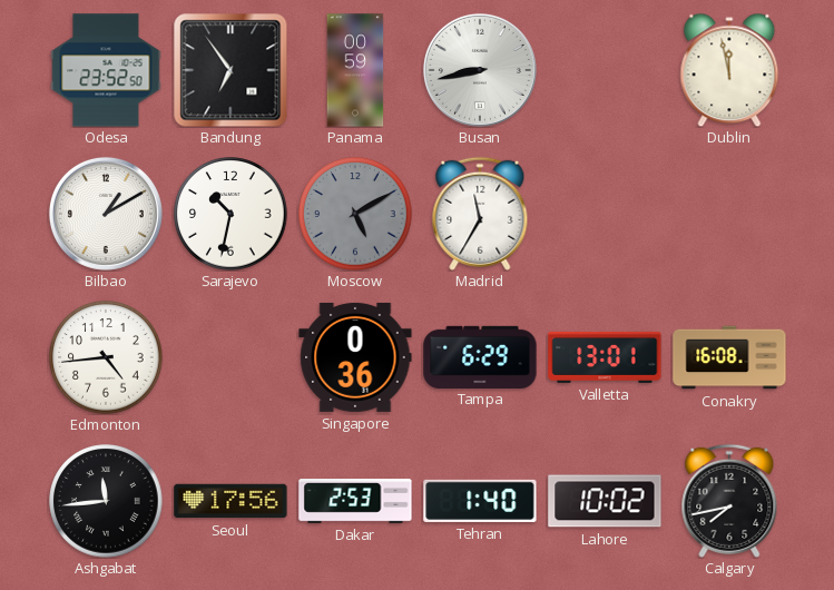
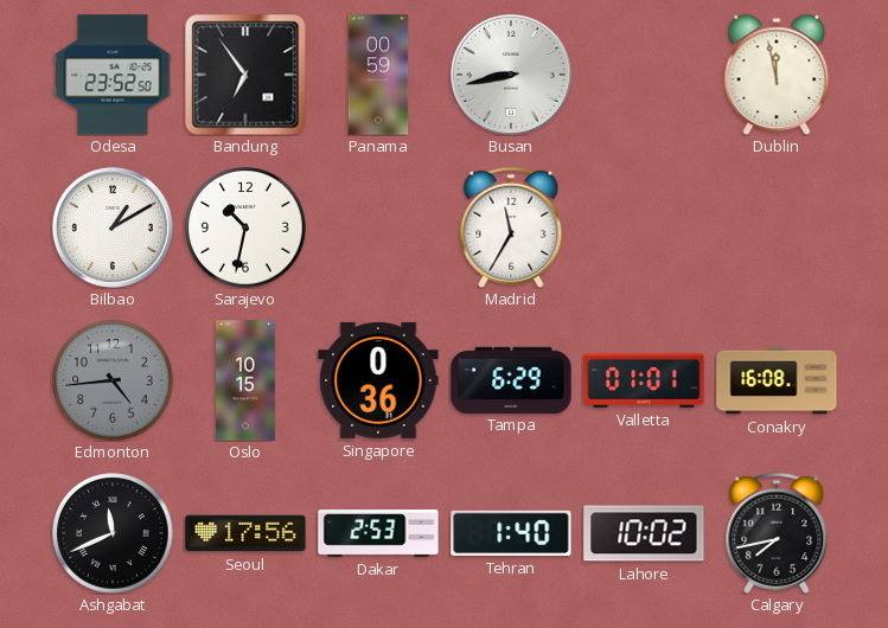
Moscow: 5:10 -> none (355, 214)
Edmonton dial: white -> grey (113, 380)
Oslo: none -> 10:15 (247, 380)
Valletta: 13:01 -> 01:01 (644, 380)
Ashgabat: 11:44 -> 11:41 (113, 533)
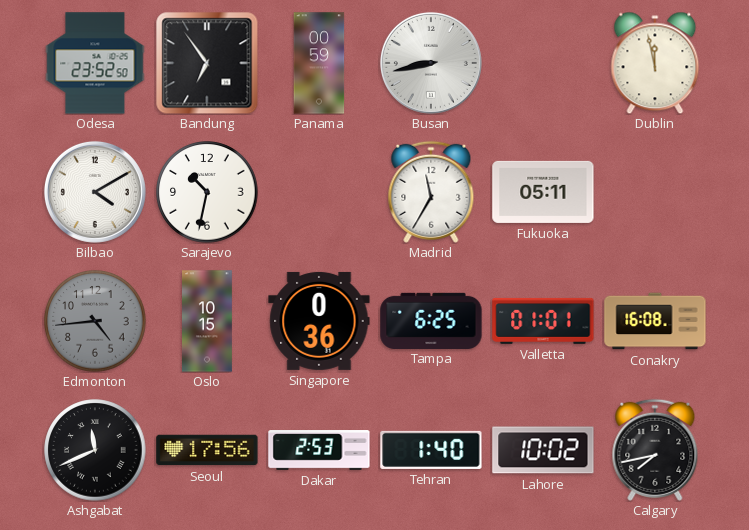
Bilbao: 1:10 -> 4:10 (95, 192)
Fukuoka: none -> 05:11 (543, 192)
Tampa: 6:29 -> 6:25 (431, 320)
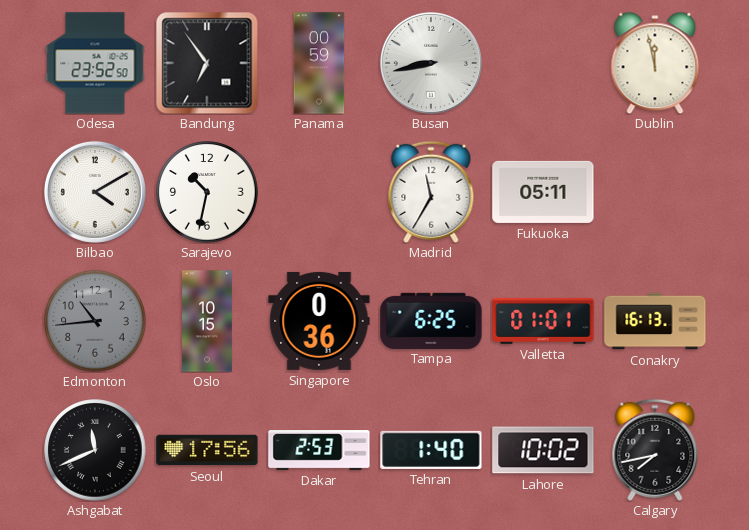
Edmonton: 4:44 -> 10:44 (95, 321)
Conakry: 16:08 -> 16:13 (655, 321)
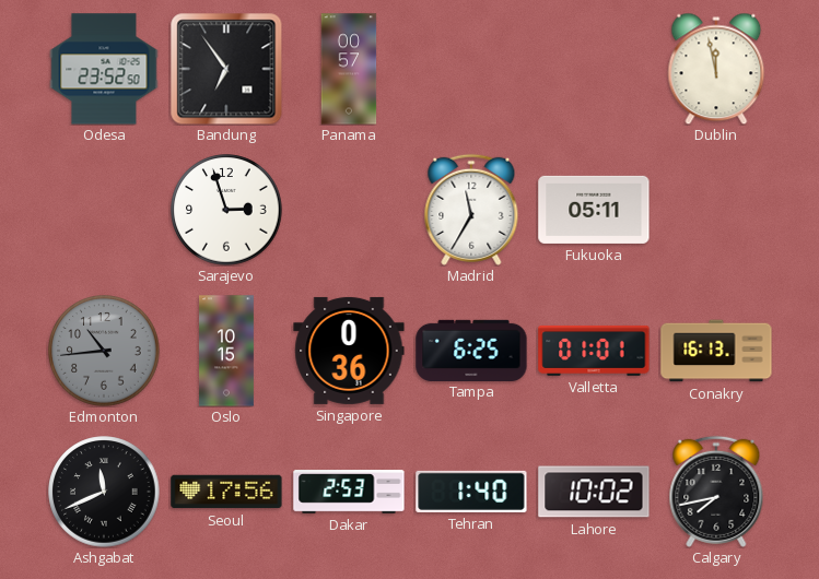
Panama: 00:59 -> 00:57 (349, 69)
Busan: 8:43 -> none (431, 63)
Bilbao: 4:10 -> none (95, 192)
Sarajevo: 10:32 -> 2:57 (226, 210)
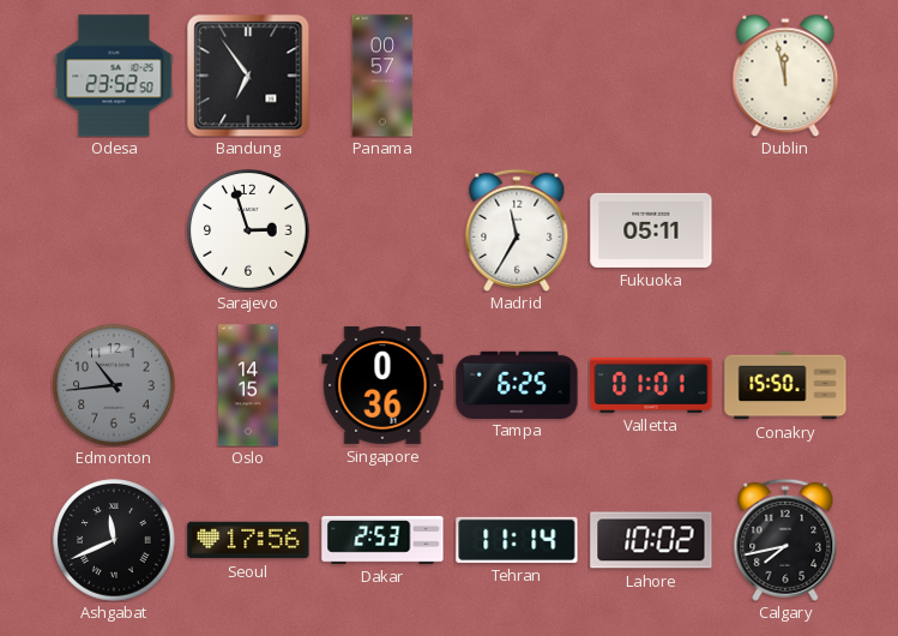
Oslo: 10:15 -> 14:15 (249, 385)
Conakry: 16:13 -> 15:50 (785, 385)
Tehran: 1:40 -> 11:14 (517, 540)
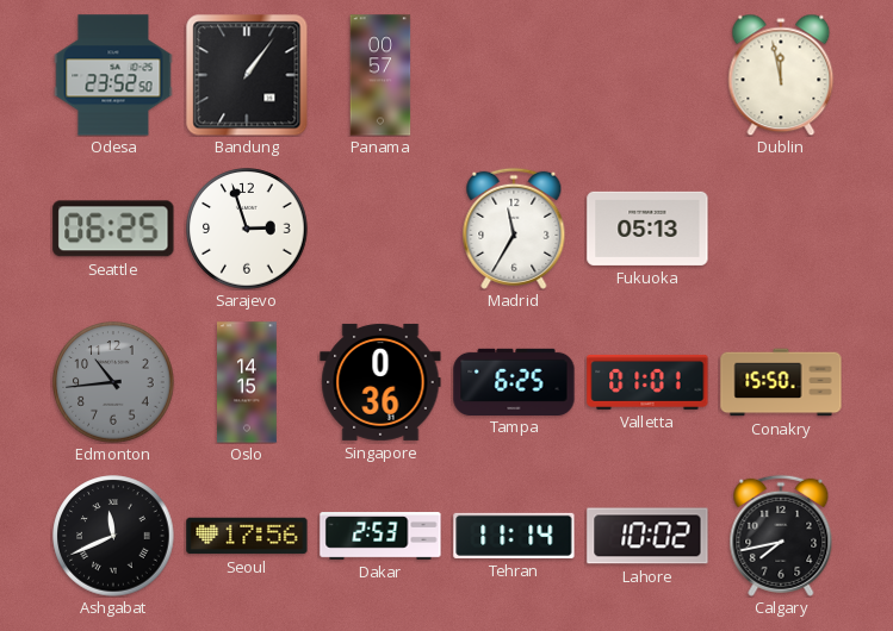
Bandung: 6:54 -> 1:06 (247, 75)
Seattle: none -> 06:25 (113, 229)
Fukuoka: 05:11 -> 05:13 (647, 229)
